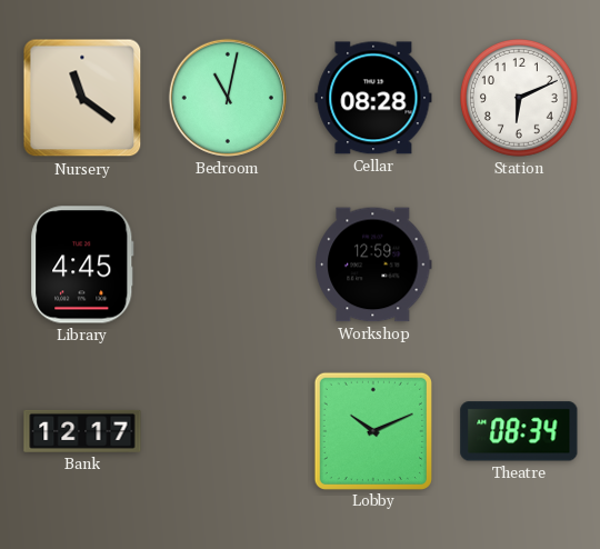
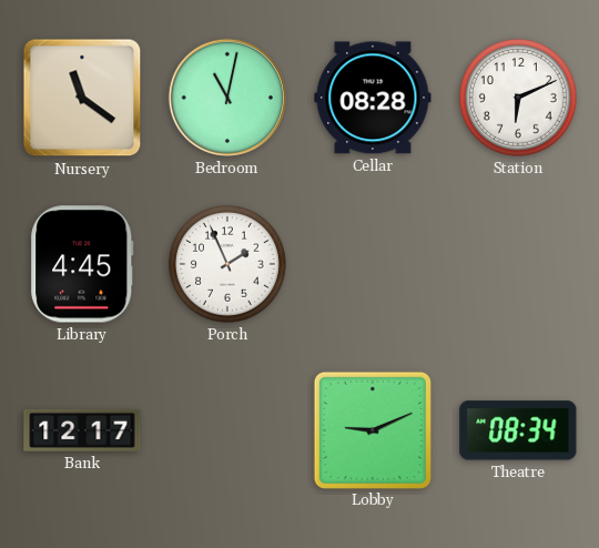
Porch: none -> 1:56 (229, 265)
Workshop: 12:59 -> none (374, 264)
Lobby: 10:11 -> 9:11 (372, 429)
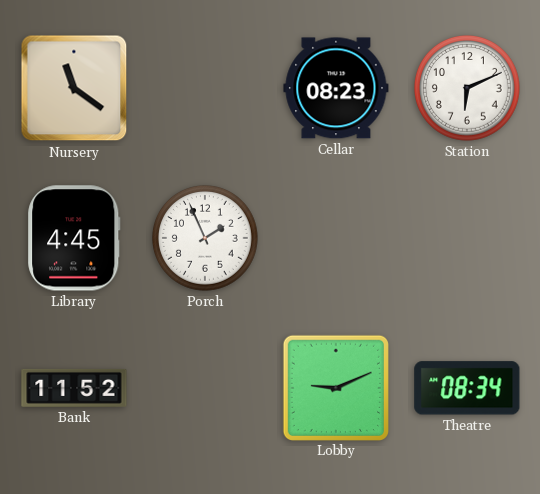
Bedroom: 11:02 -> none (227, 98)
Cellar: 08:28 -> 08:23 (336, 88)
Bank: 12:17 -> 11:52 (74, 388)
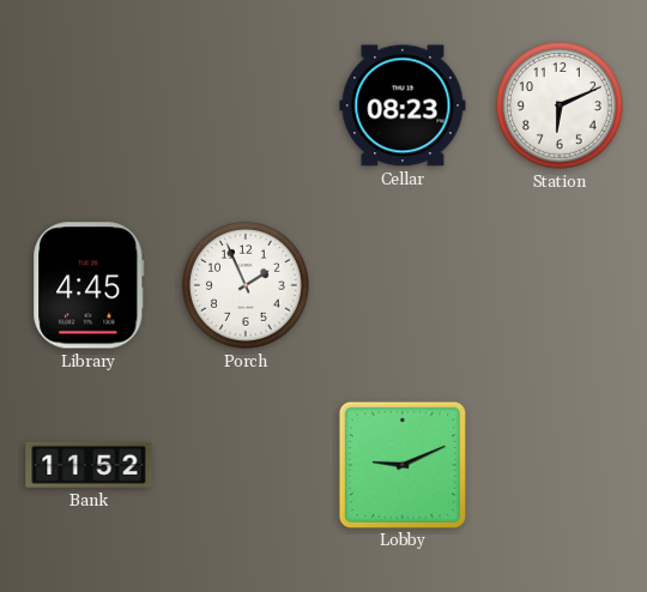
Nursery: 11:21 -> none (74, 88)
Theatre: 08:34 -> none (467, 388)
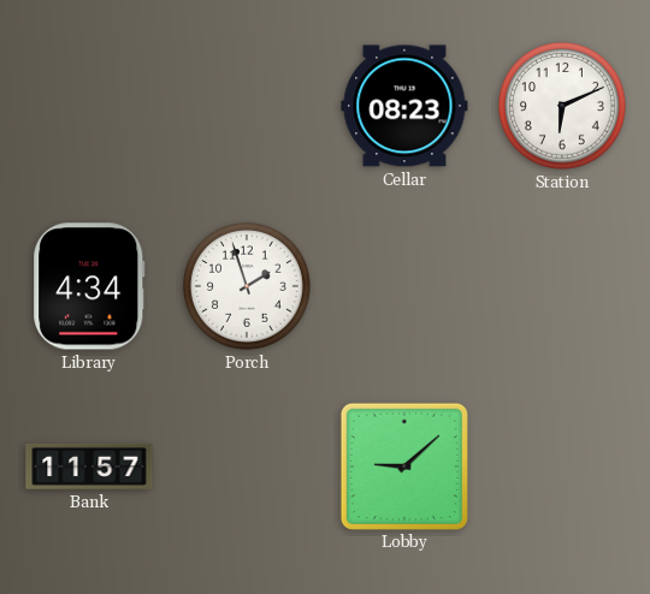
Library: 4:45 -> 4:34 (89, 286)
Porch: 1:56 -> 1:57 (248, 287)
Bank: 11:52 -> 11:57 (89, 467)
Lobby: 9:11 -> 9:08 (403, 465)
